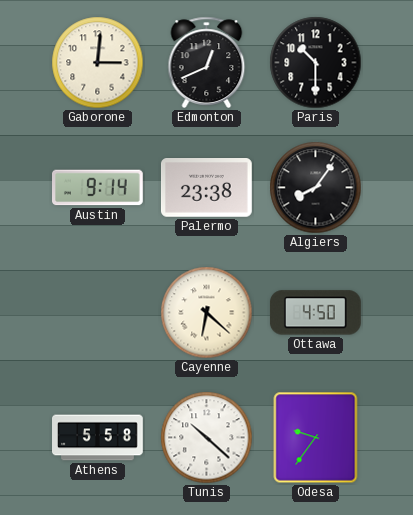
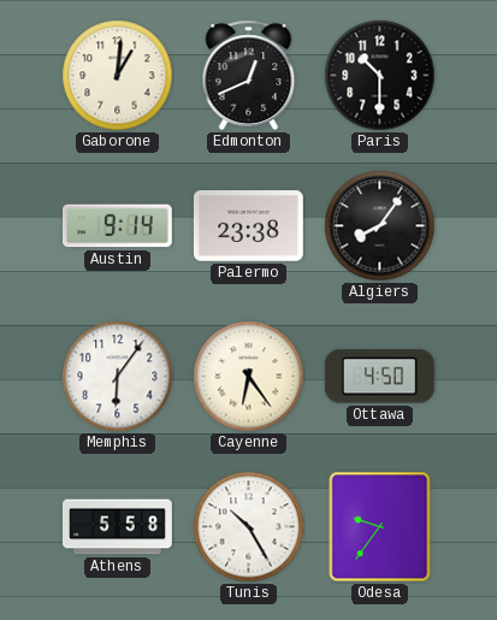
Gaborone: 3:01 -> 1:01 (118, 76)
Memphis: none -> 6:06 (118, 377)
Cayenne: 6:22 -> 6:24 (249, 377)
Tunis: 10:22 -> 10:25 (249, 527)
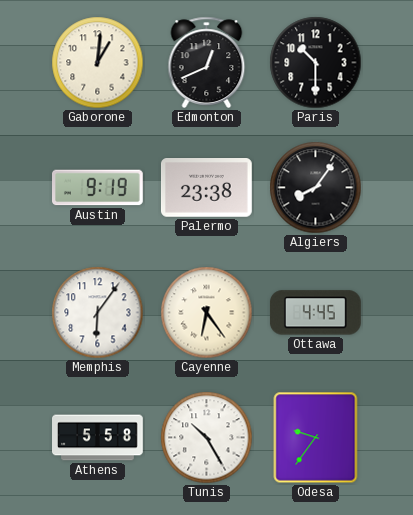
Austin: 9:14 -> 9:19 (98, 188)
Ottawa: 4:50 -> 4:45 (315, 313)
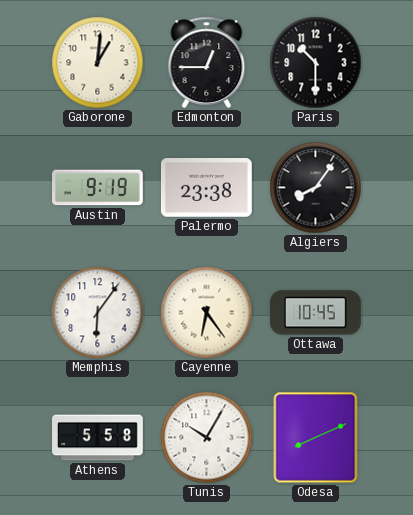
Edmonton: 12:41 -> 12:45 (207, 62)
Ottawa: 4:45 -> 10:45 (315, 313)
Tunis: 10:25 -> 10:05 (207, 438)
Odesa: 9:36 -> 8:11 (316, 438)
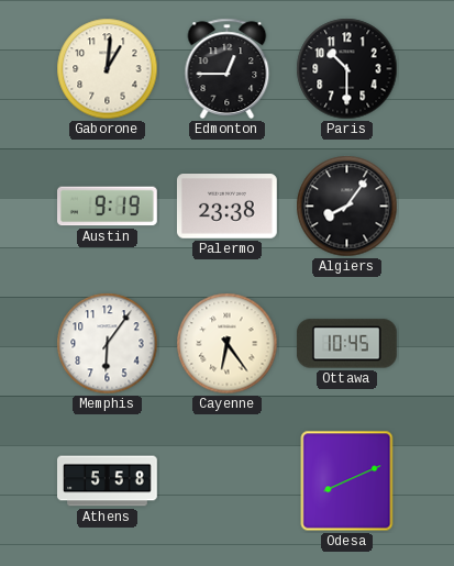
Tunis: 10:05 -> none (207, 438)
